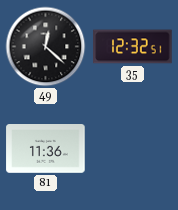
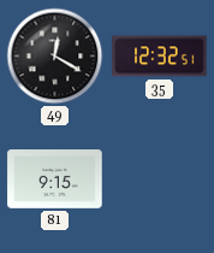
49: 12:22 -> 12:20 (55, 57)
81: 11:36 -> 9:15 (55, 180)
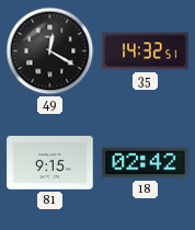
35: 12:32 -> 14:32 (146, 51)
18: none -> 02:42 (146, 163)
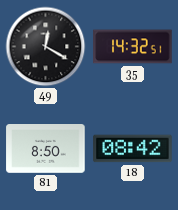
81: 9:15 -> 8:50 (46, 149)
18: 02:42 -> 08:42 (133, 149)
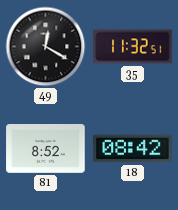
35: 14:32 -> 11:32 (133, 47)
81: 8:50 -> 8:52 (46, 149)
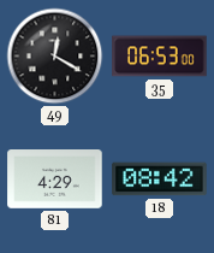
35: 11:32 -> 06:53 (160, 57)
81: 8:52 -> 4:29 (55, 180)
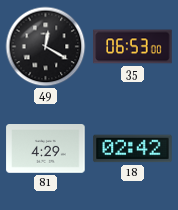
18: 08:42 -> 02:42 (133, 149)
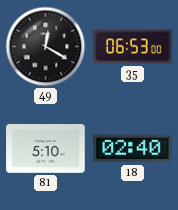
81: 4:29 -> 5:10 (46, 149)
18: 02:42 -> 02:40 (133, 149)
